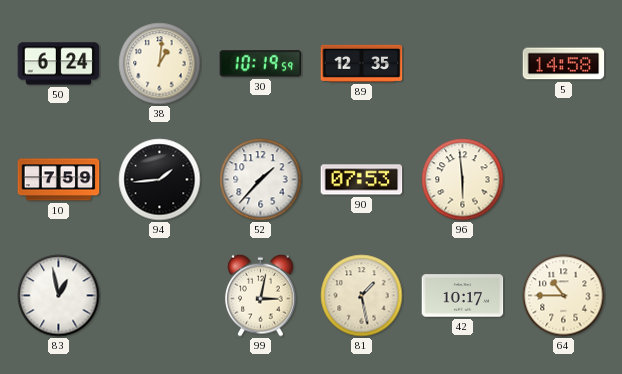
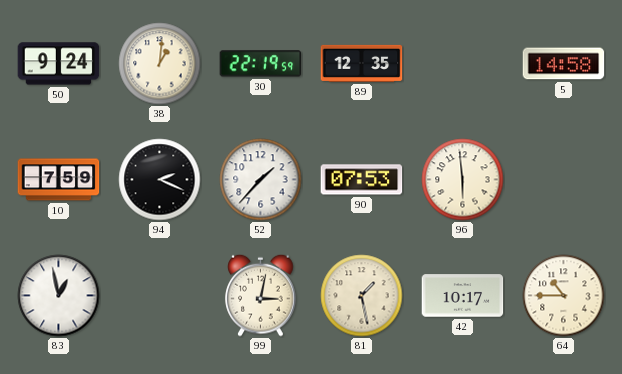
50: 6:24 -> 9:24 (59, 64)
30: 10:19 -> 22:19 (261, 64)
94: 1:44 -> 2:19 (160, 180)
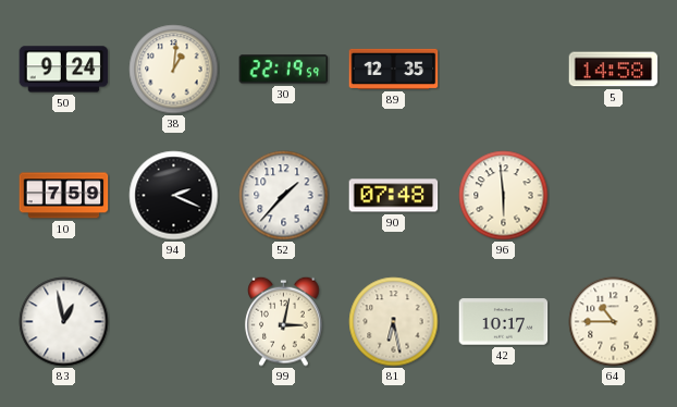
90: 07:53 -> 07:48 (394, 196)
81: 1:28 -> 6:28 (394, 322)
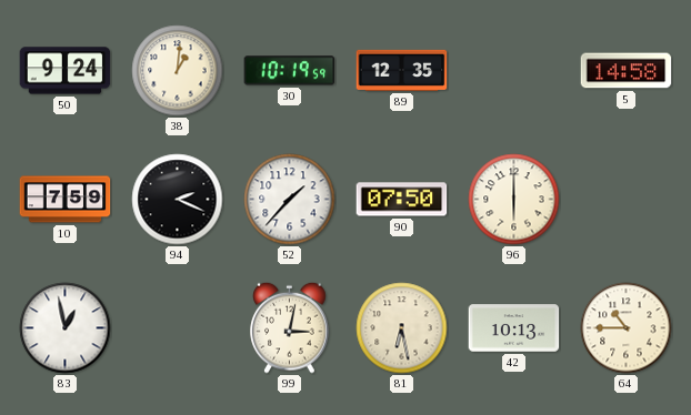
30: 22:19 -> 10:19 (290, 71)
90: 07:48 -> 07:50 (402, 200)
96: 5:59 -> 6:00 (514, 200)
42: 10:17 -> 10:13 (514, 328)
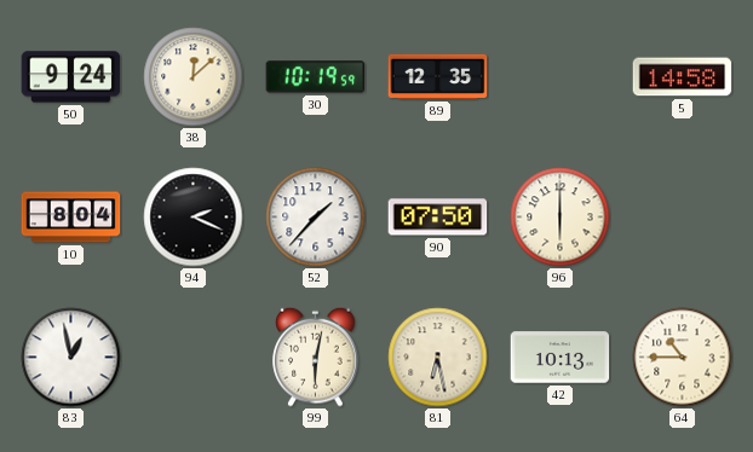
38: 1:01 -> 12:08 (194, 77)
10: 7:59 -> 8:04 (71, 218)
99: 3:02 -> 6:02 (316, 357)
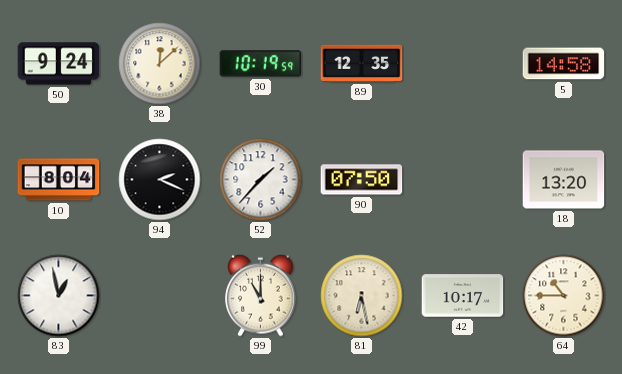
96: 6:00 -> none (561, 218)
18: none -> 13:20 (564, 180)
99: 6:02 -> 11:00 (261, 295)
42: 10:13 -> 10:17 (463, 296)
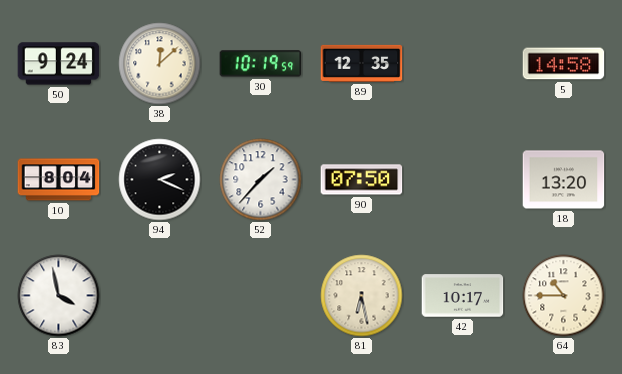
83: 12:58 -> 3:58 (59, 296)
99: 11:00 -> none (261, 295)
